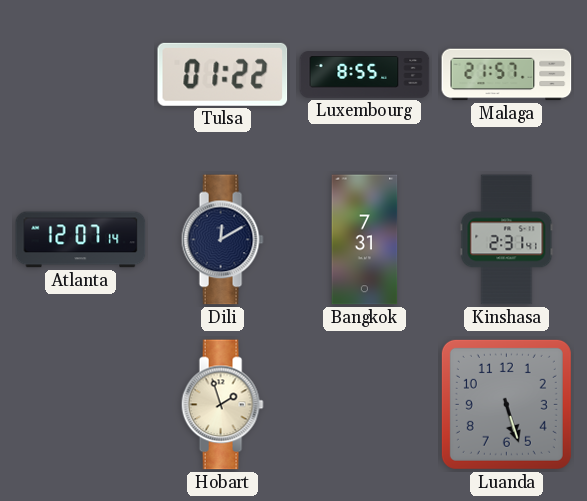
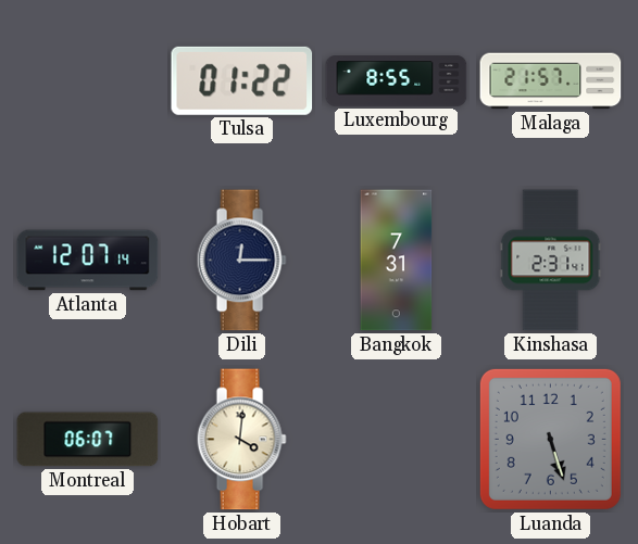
Dili: 12:10 -> 12:15 (241, 261)
Montreal: none -> 06:07 (88, 440)
Hobart: 1:57 -> 4:01 (241, 440)
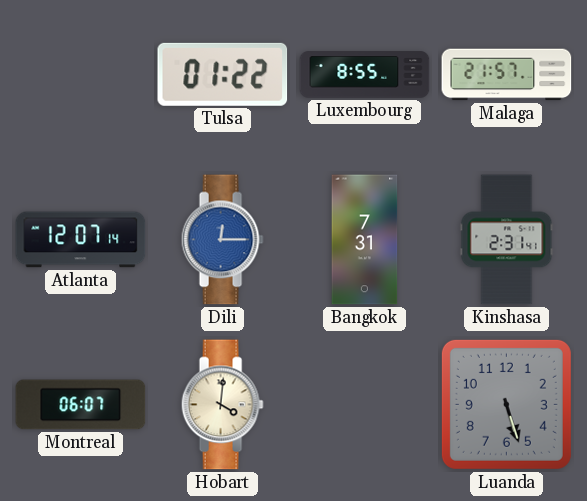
Dili dial: navy -> blue (222, 240)
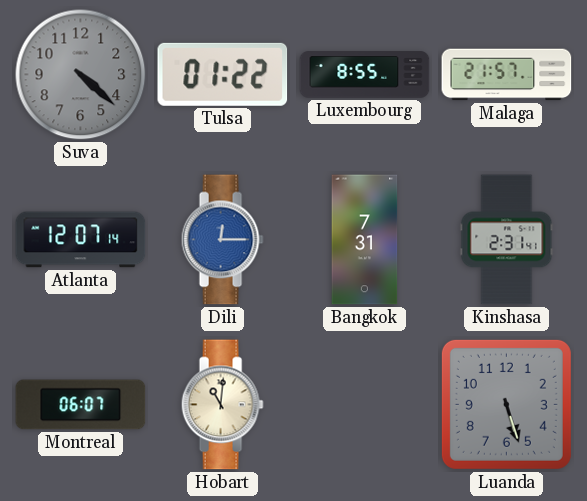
Suva: none -> 4:22 (81, 75)
Hobart: 4:01 -> 11:01 (222, 405)
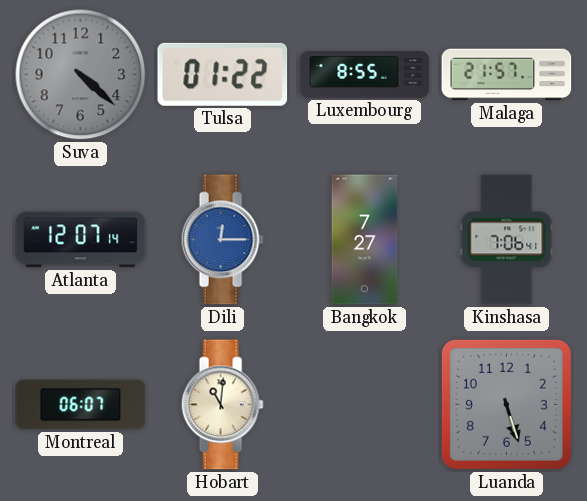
Bangkok: 7:31 -> 7:27 (365, 240)
Kinshasa: 2:31 -> 7:06 (507, 240)
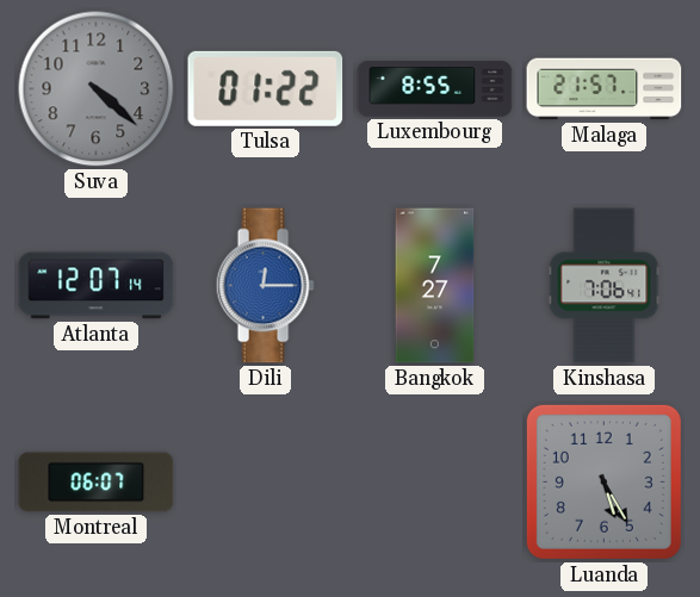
Hobart: 11:01 -> none (222, 405)
Luanda: 5:27 -> 5:25 (603, 481)
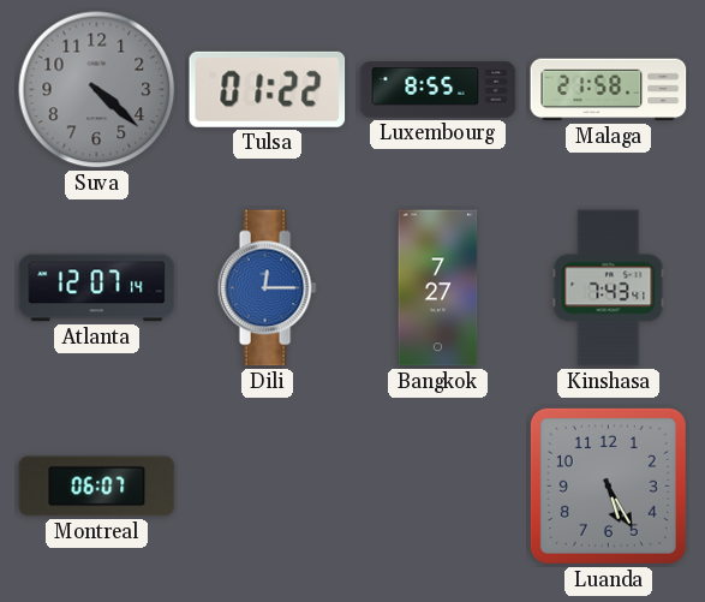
Malaga: 21:57 -> 21:58 (609, 90)
Kinshasa: 7:06 -> 7:43 (609, 288)
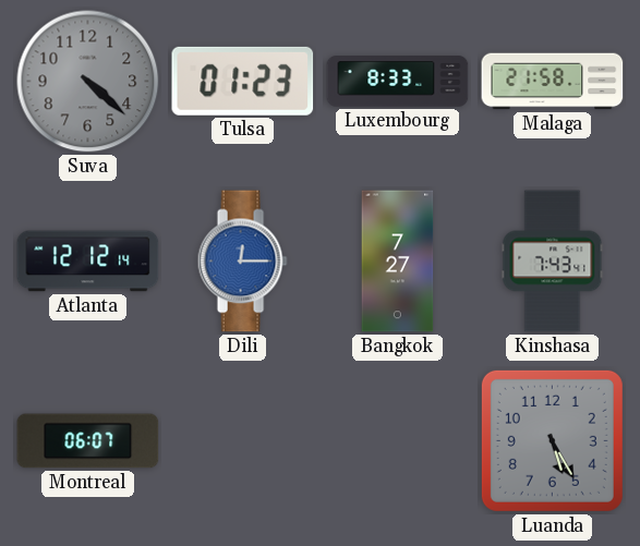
Tulsa: 01:22 -> 01:23 (243, 81)
Luxembourg: 8:55 -> 8:33 (398, 82)
Atlanta: 12:07 -> 12:12 (88, 262)
